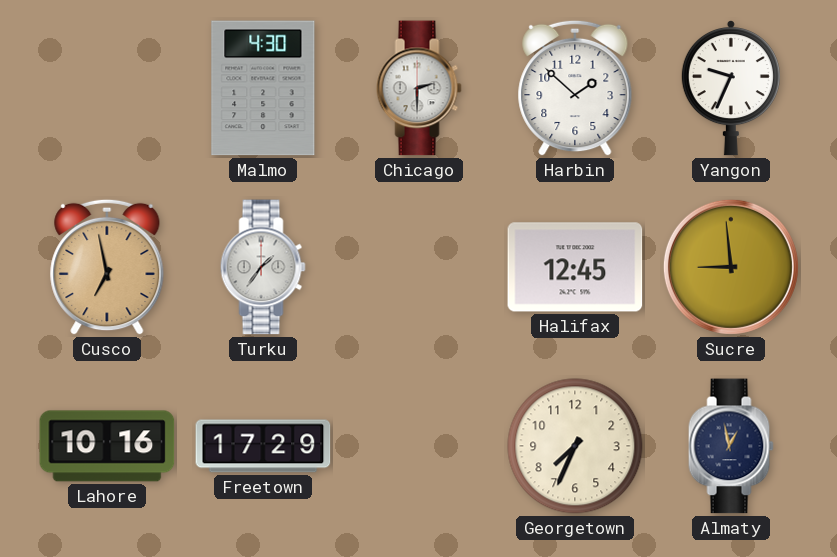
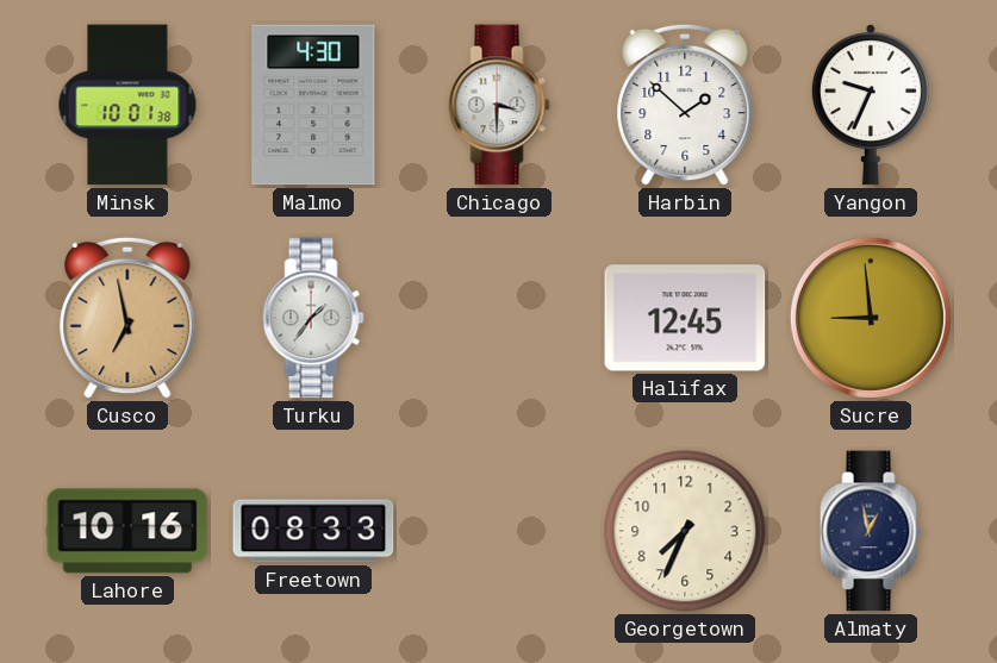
Minsk: none -> 10:01 (127, 105)
Chicago: 2:30 -> 3:30 (499, 105)
Freetown: 17:29 -> 08:33 (313, 531)
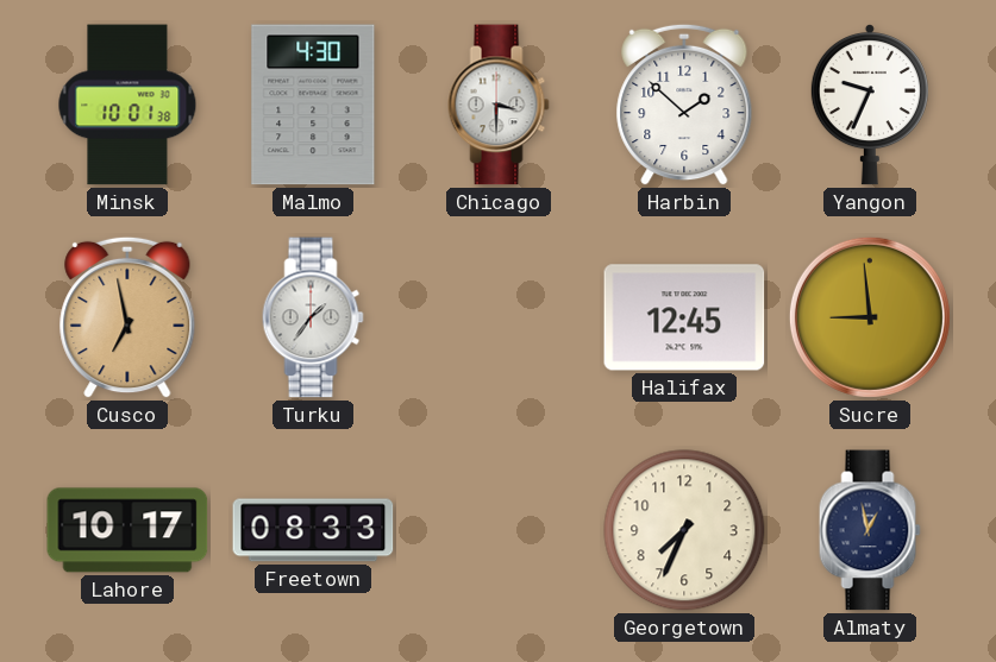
Lahore: 10:16 -> 10:17 (127, 530)
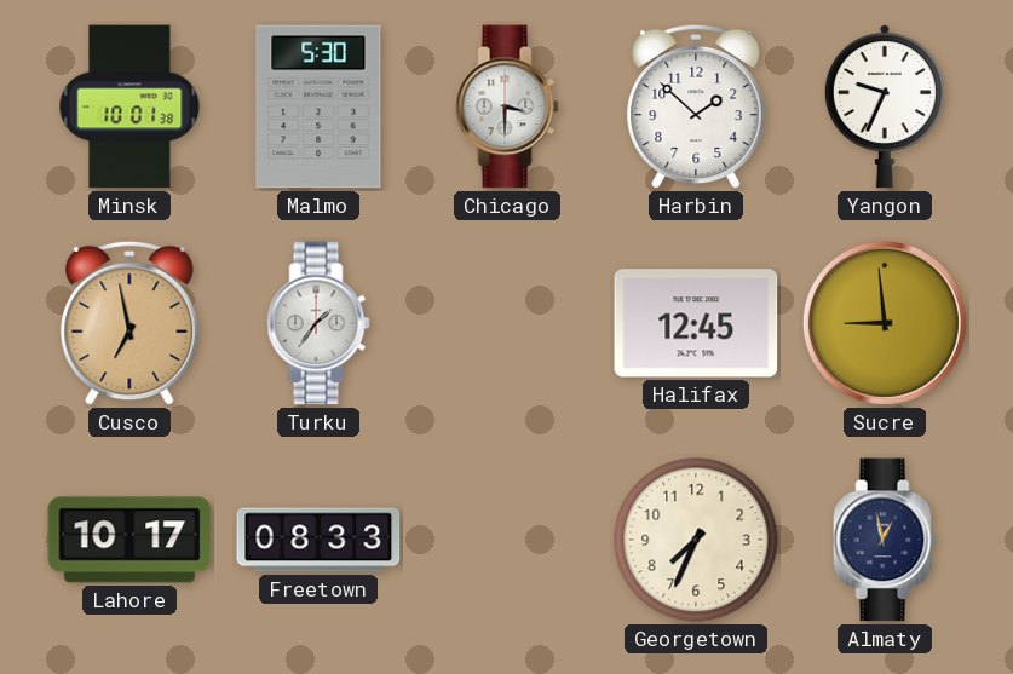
Malmo: 4:30 -> 5:30 (318, 106)
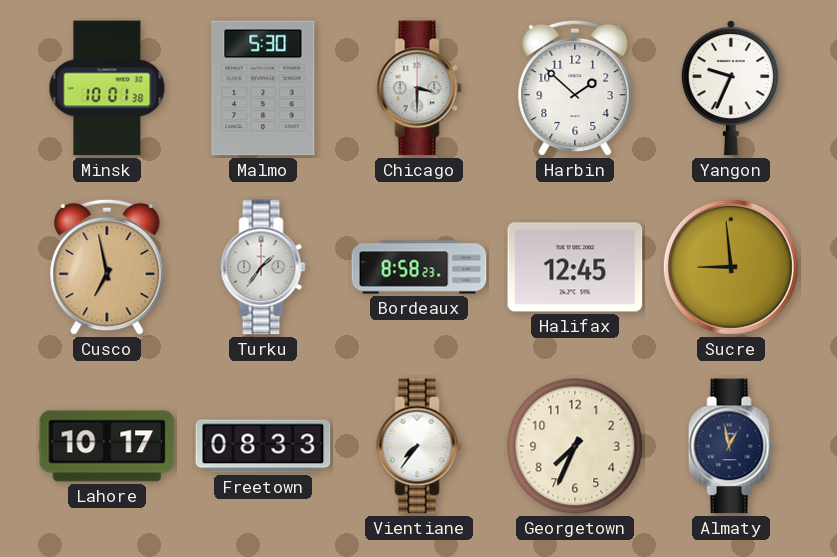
Bordeaux: none -> 8:58 (419, 267)
Vientiane: none -> 7:36 (419, 446)
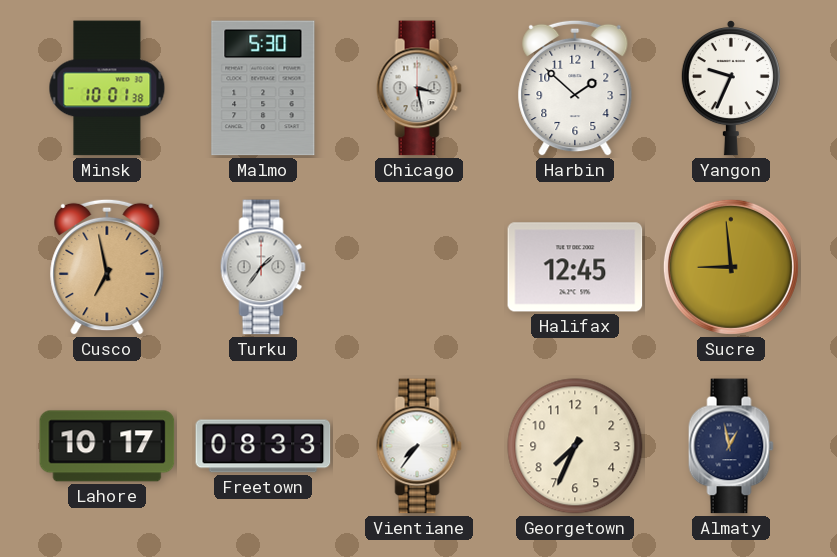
Chicago: 3:30 -> 3:28 (419, 88)
Bordeaux: 8:58 -> none (419, 267)
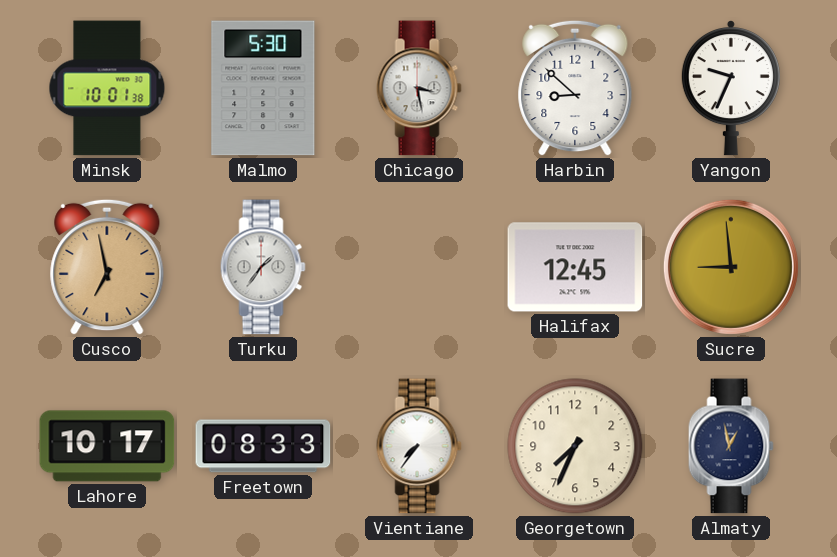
Harbin: 1:52 -> 8:52 (575, 88)
